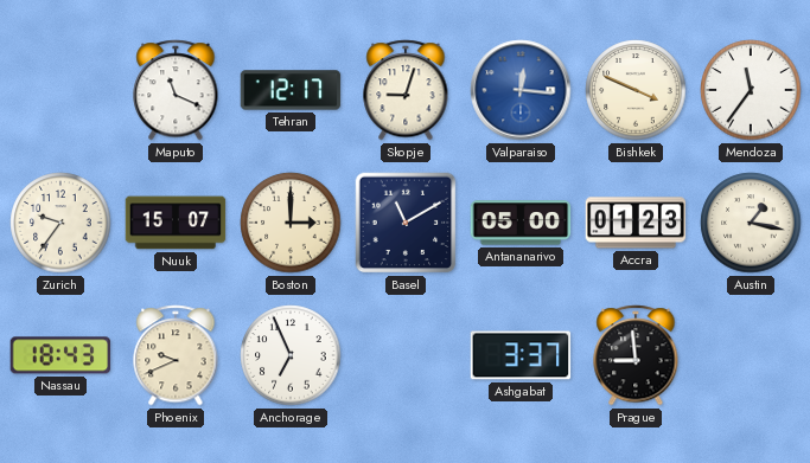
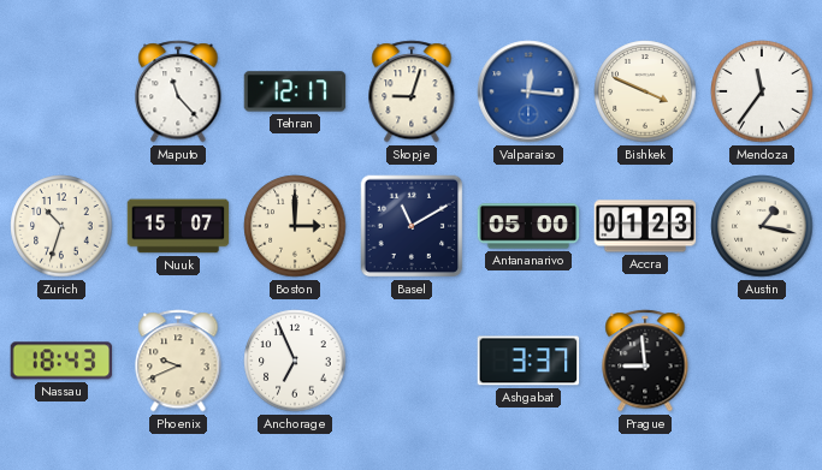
Maputo: 11:19 -> 11:23 (178, 91)
Zurich: 9:36 -> 10:33 (61, 226)
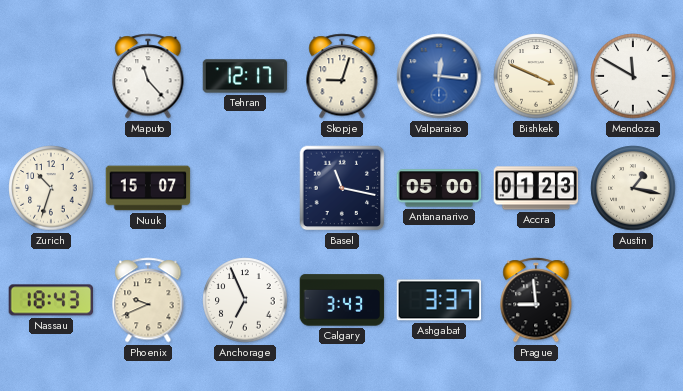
Mendoza: 11:36 -> 11:50 (633, 76)
Boston: 3:00 -> none (295, 226)
Basel: 11:10 -> 11:17 (342, 188)
Calgary: none -> 3:43 (342, 300)
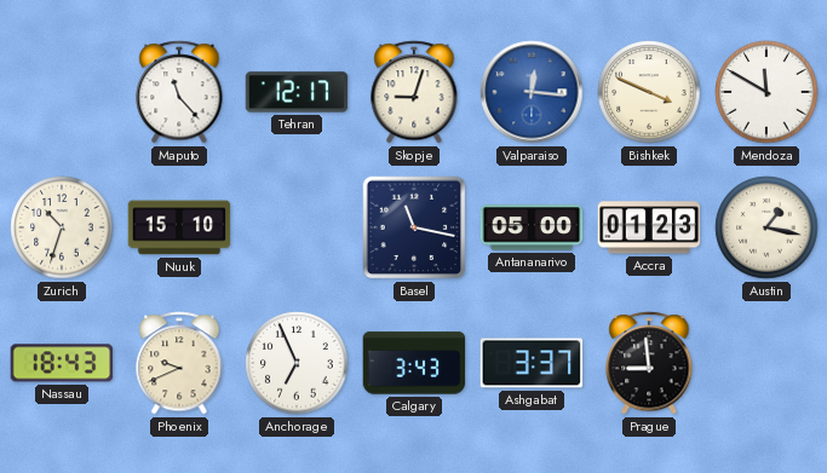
Nuuk: 15:07 -> 15:10 (179, 227)
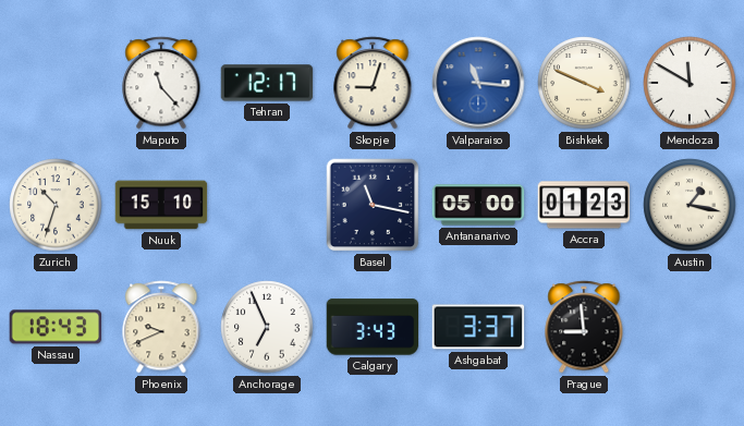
Valparaiso: 12:16 -> 11:16 (478, 83)
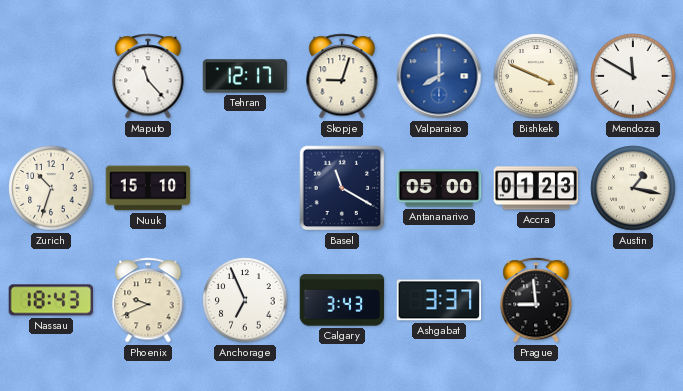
Valparaiso: 11:16 -> 8:00 (439, 76)
Basel: 11:17 -> 11:20 (342, 188)
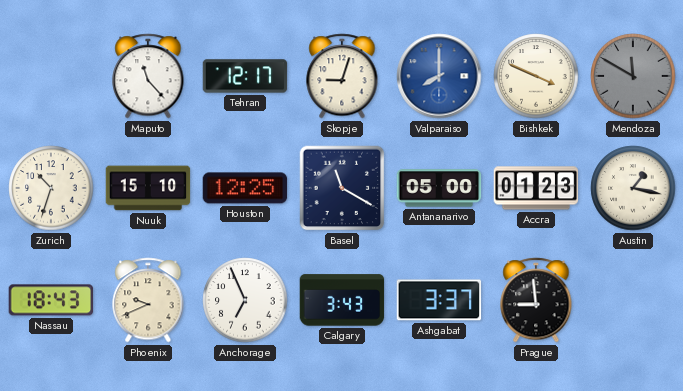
Mendoza dial: white -> grey (633, 76)
Houston: none -> 12:25 (245, 188)
